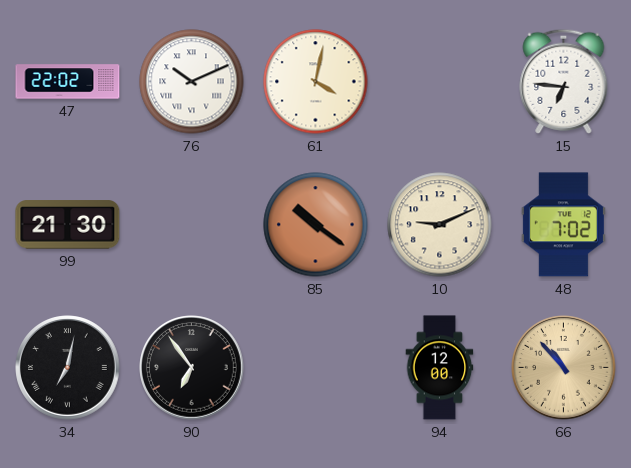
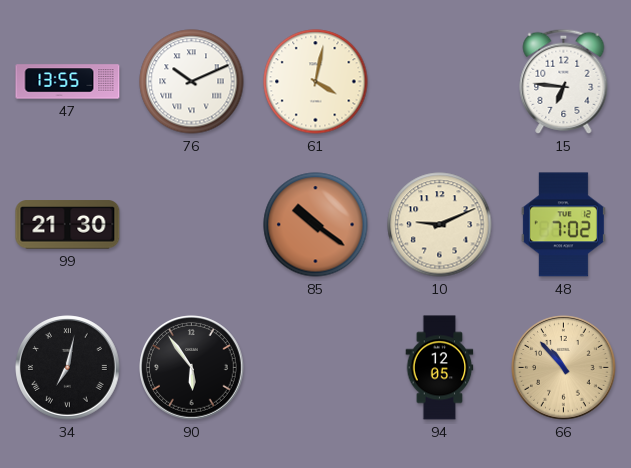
47: 22:02 -> 13:55 (68, 82)
90: 6:54 -> 5:54 (192, 368)
94: 12:00 -> 12:05 (440, 368)
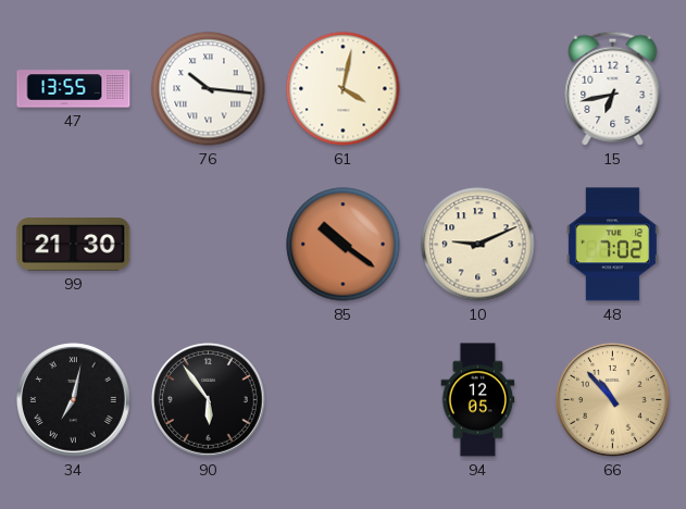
76: 10:11 -> 10:16 (209, 89)
15: 6:46 -> 6:43 (613, 88)
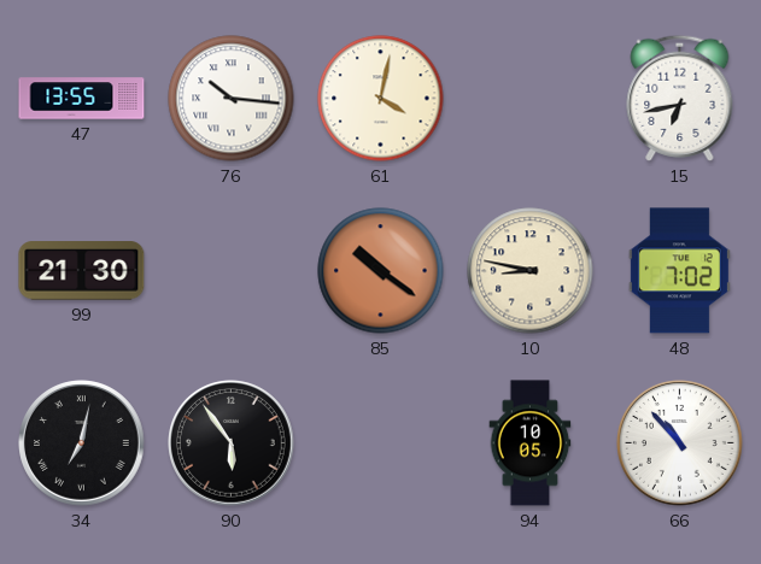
10: 9:11 -> 8:47 (531, 271)
94: 12:05 -> 10:05 (531, 443)
66 dial: champagne -> white (680, 443)
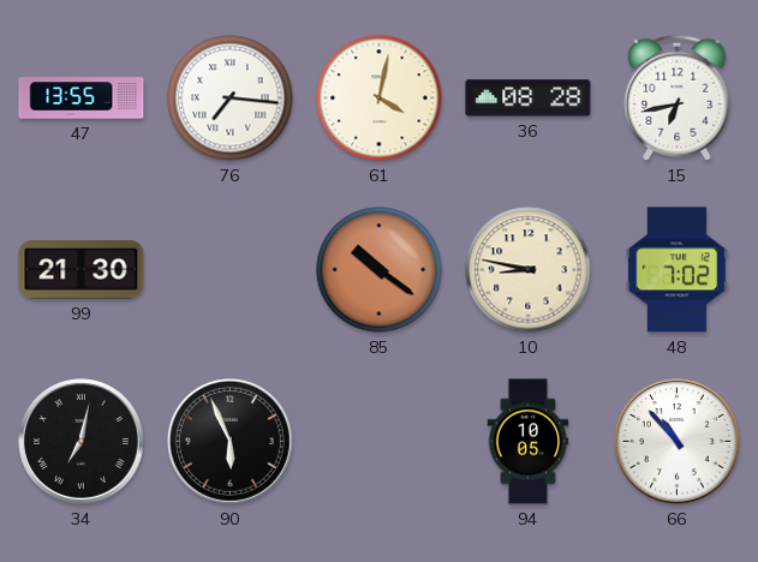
76: 10:16 -> 7:16 (231, 98)
36: none -> 08:28 (529, 98)
90: 5:54 -> 5:56 (231, 442)
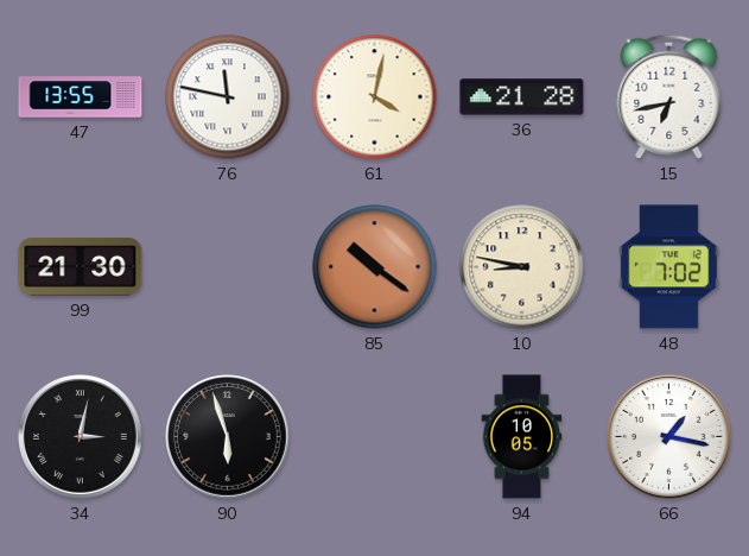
76: 7:16 -> 11:47 (228, 97)
36: 08:28 -> 21:28 (522, 97)
34: 7:02 -> 3:02 (81, 437)
90: 5:56 -> 5:57 (228, 437)
66: 10:53 -> 1:17 (669, 437)
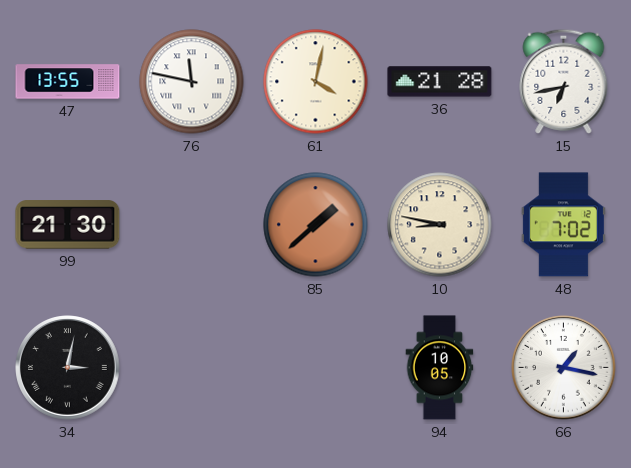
85: 10:21 -> 1:38 (316, 225)
90: 5:57 -> none (228, 437)
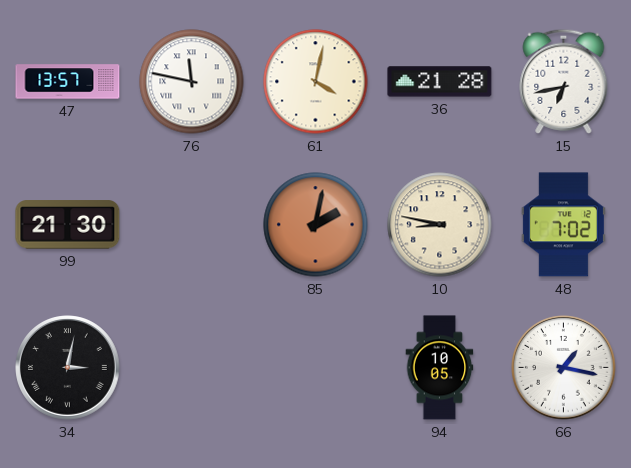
47: 13:55 -> 13:57 (68, 82)
85: 1:38 -> 2:02 (316, 225)
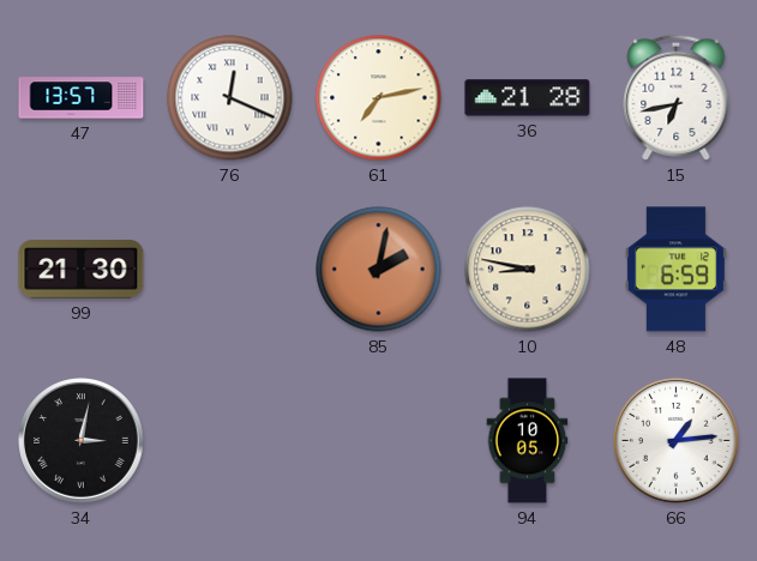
76: 11:47 -> 12:19 (230, 98)
61: 4:02 -> 7:13 (379, 98)
48: 7:02 -> 6:59 (675, 270)
66: 1:17 -> 1:14 (677, 441)
